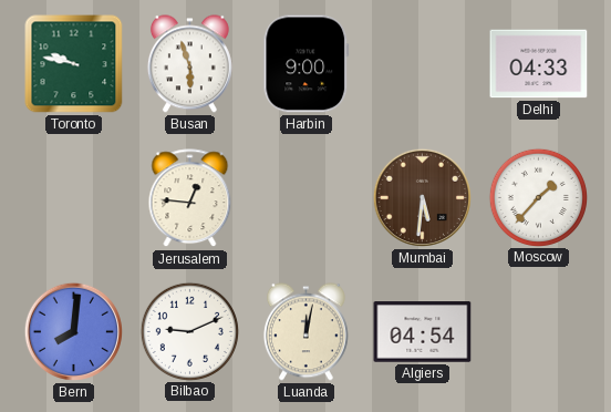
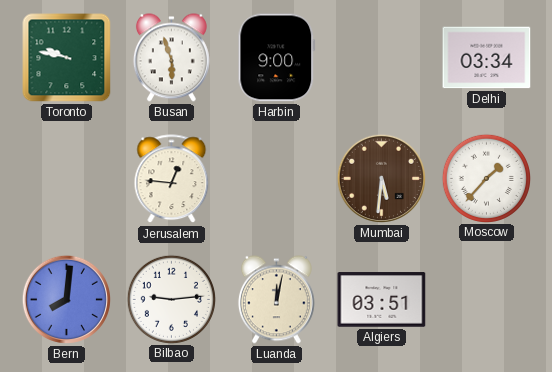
Delhi: 04:33 -> 03:34 (487, 58)
Bilbao: 9:11 -> 9:14 (171, 299)
Algiers: 04:54 -> 03:51 (382, 300)
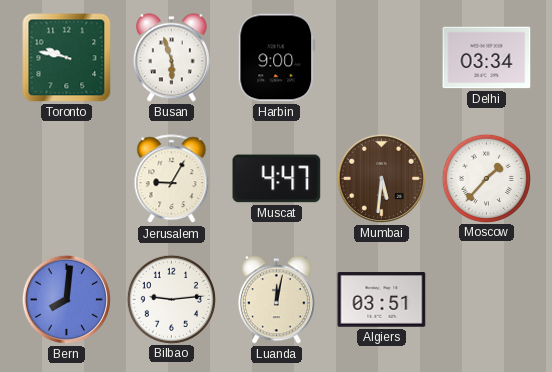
Jerusalem: 12:46 -> 9:05 (172, 179)
Muscat: none -> 4:47 (277, 179)
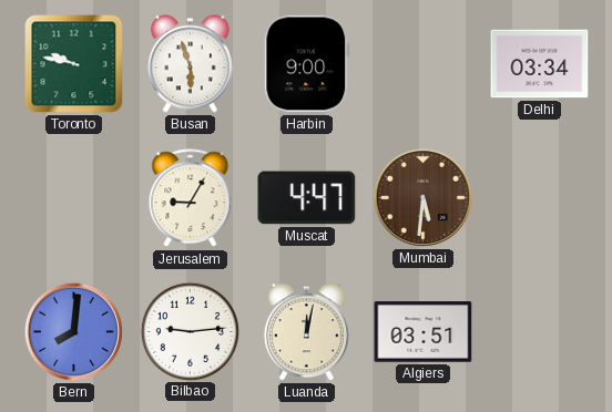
Moscow: 1:37 -> none (486, 178)
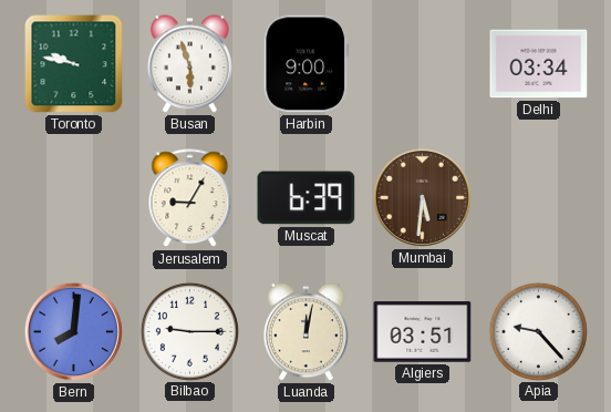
Muscat: 4:47 -> 6:39 (307, 198)
Bilbao: 9:14 -> 9:15 (189, 331)
Apia: none -> 9:23 (538, 331)
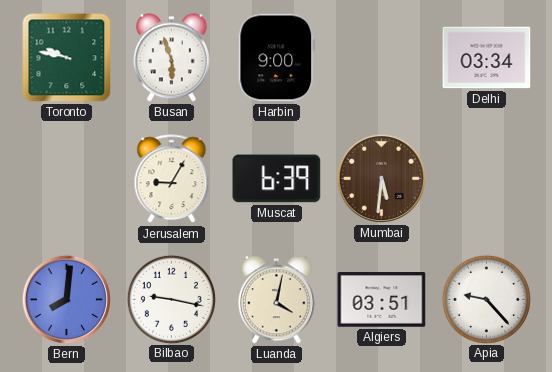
Bilbao: 9:15 -> 9:17 (171, 299)
Luanda: 12:02 -> 4:02 (276, 300)
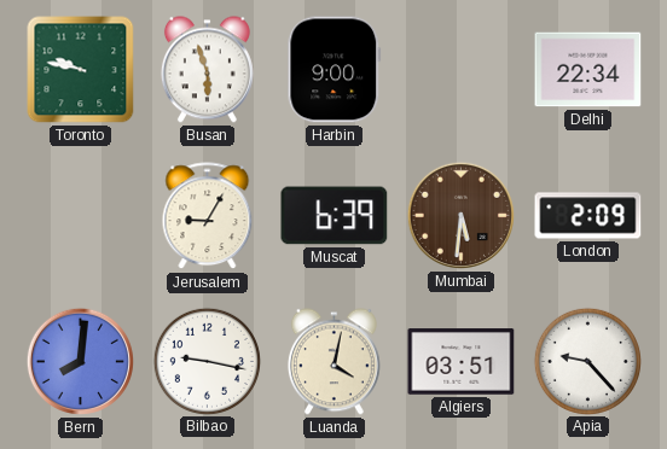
Delhi: 03:34 -> 22:34 (588, 70)
London: none -> 2:09 (588, 216)
